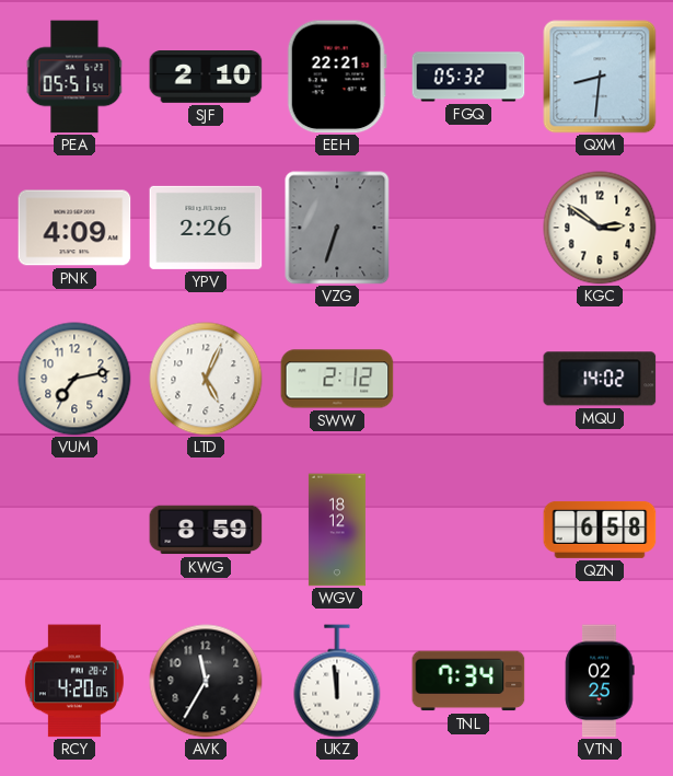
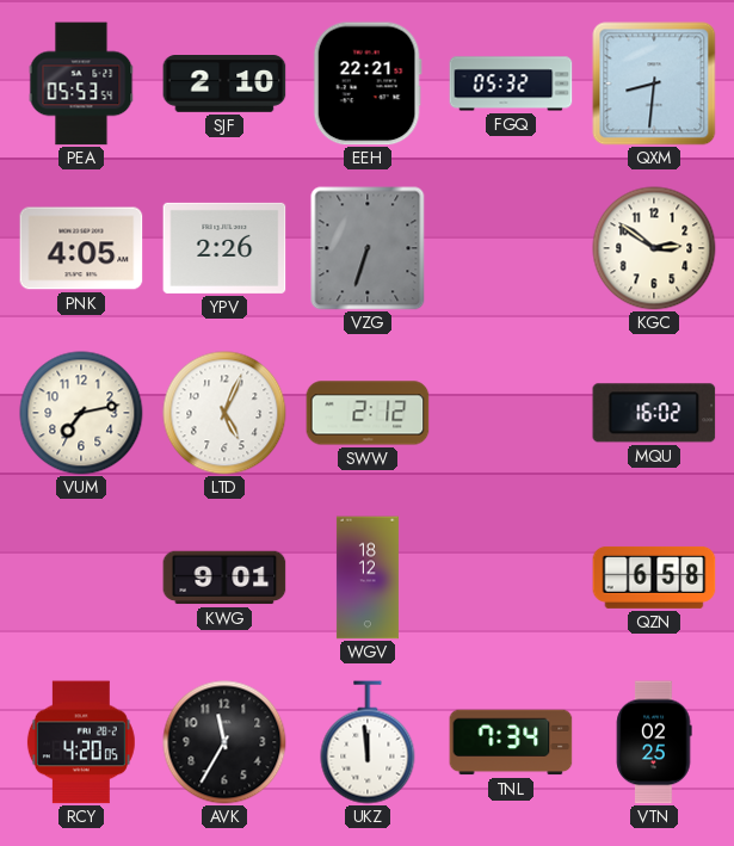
PEA: 05:51 -> 05:53 (81, 84)
PNK: 4:09 -> 4:05 (81, 248)
MQU: 14:02 -> 16:02 (654, 413)
KWG: 8:59 -> 9:01 (224, 578)
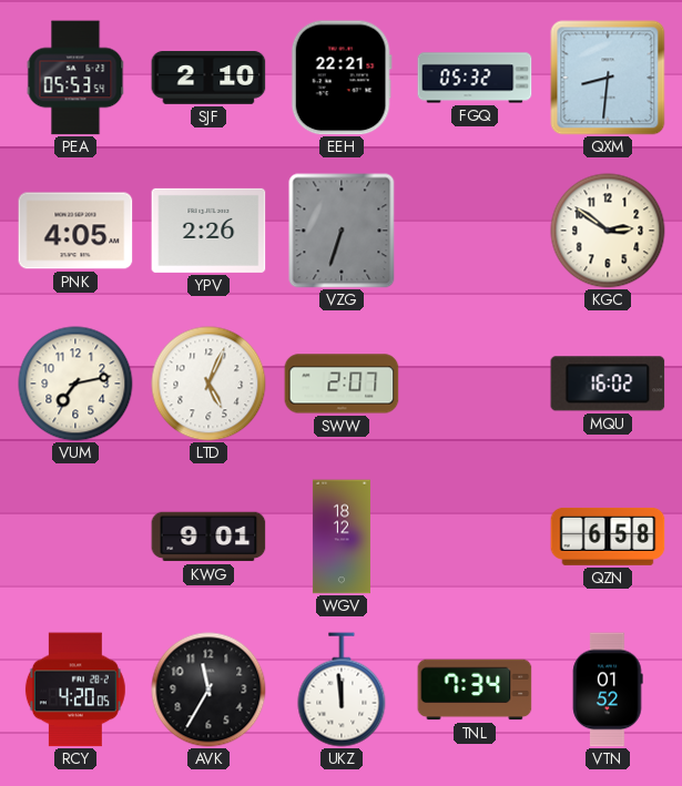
SWW: 2:12 -> 2:07 (342, 384)
VTN: 02:25 -> 01:52 (608, 690)
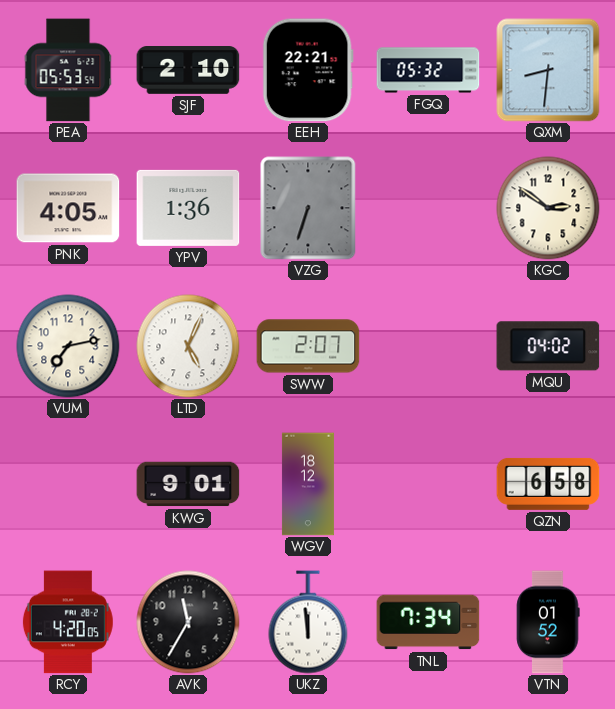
YPV: 2:26 -> 1:36 (188, 208)
MQU: 16:02 -> 04:02 (548, 346)
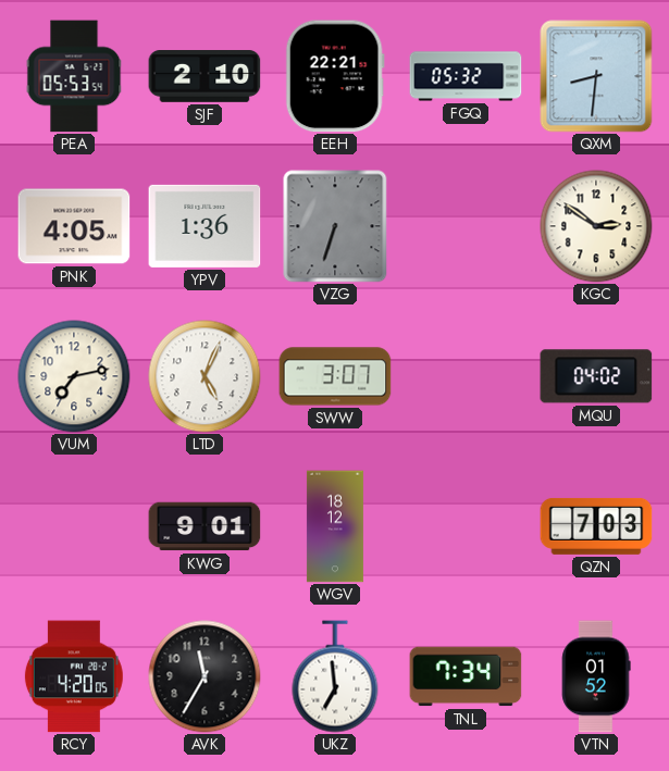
SWW: 2:07 -> 3:07 (335, 376)
QZN: 6:58 -> 7:03 (596, 526)
UKZ: 11:59 -> 6:59 (335, 676)
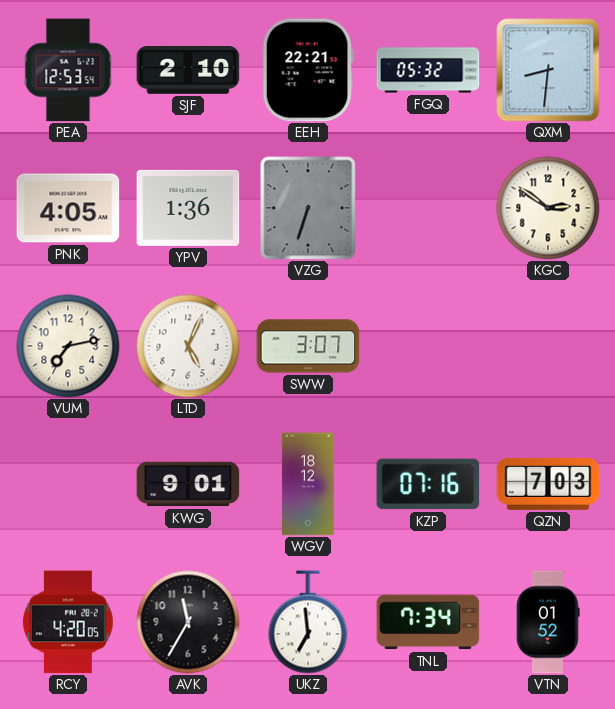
PEA: 05:53 -> 12:53 (68, 70)
MQU: 04:02 -> none (596, 376)
KZP: none -> 07:16 (428, 484)
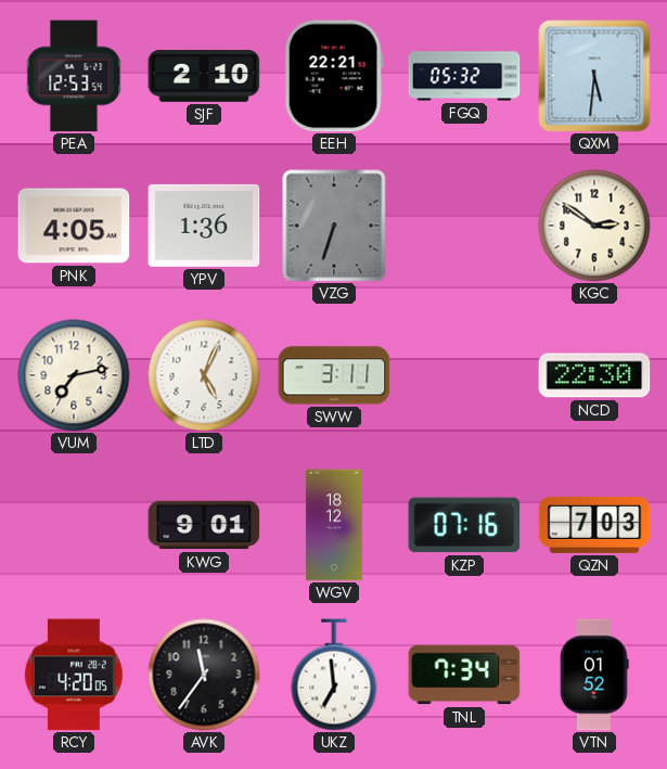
QXM: 8:31 -> 5:31 (594, 76)
SWW: 3:07 -> 3:11 (334, 375)
NCD: none -> 22:30 (594, 375)
AVK: 11:35 -> 11:36 (204, 675)
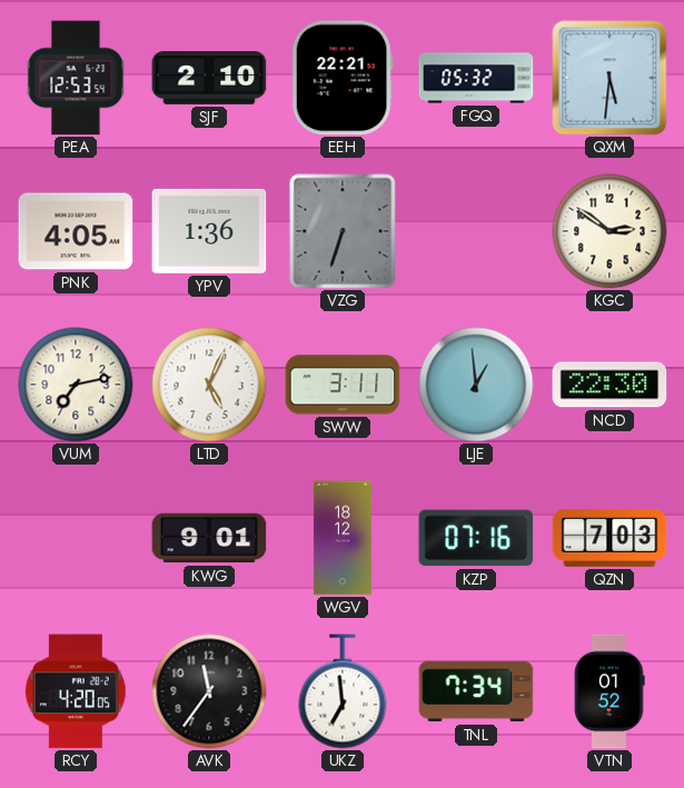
LJE: none -> 12:59 (476, 385)
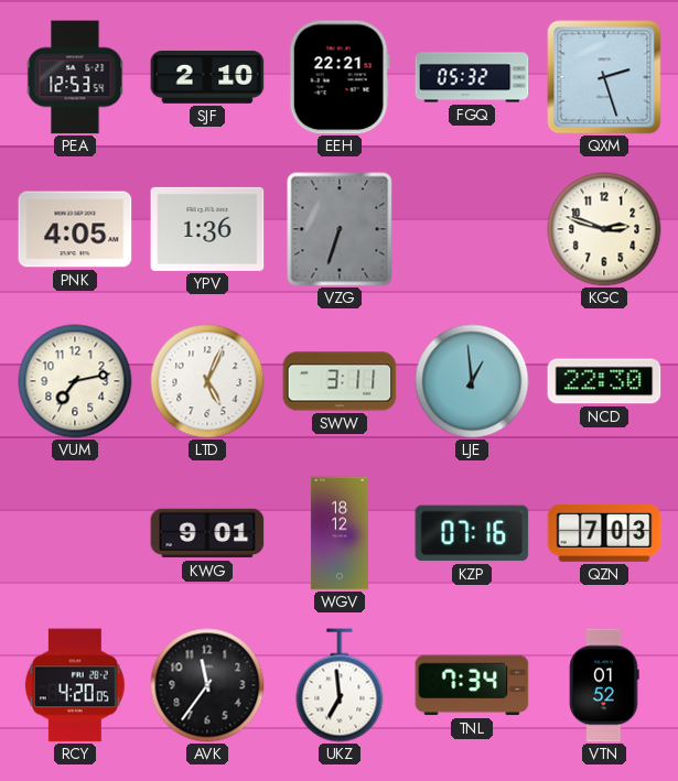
QXM: 5:31 -> 2:27 (604, 77)
KGC: 2:51 -> 2:48 (604, 229)
